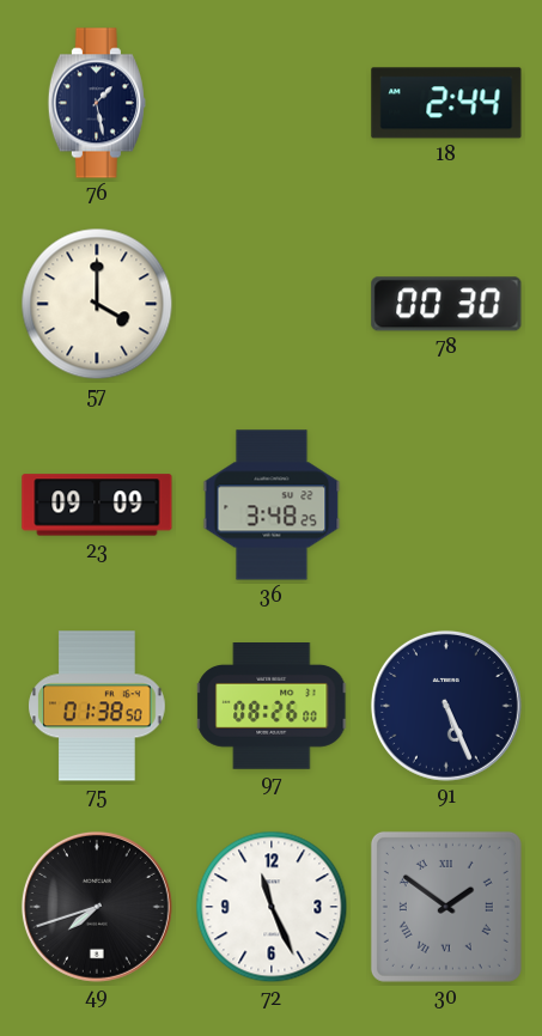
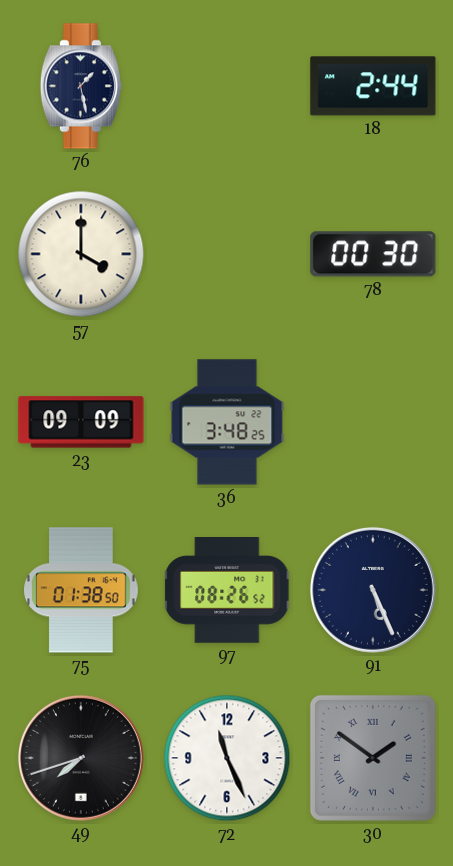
97: 08:26:00 -> 08:26:52 (228, 591)
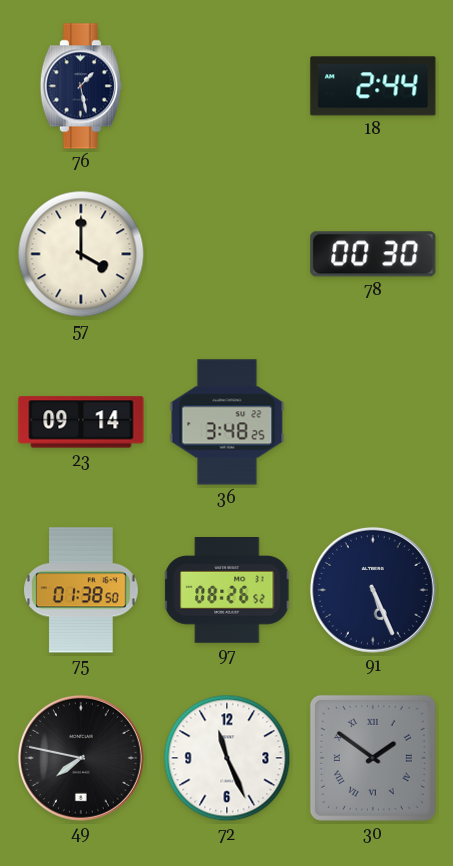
23: 09:09 -> 09:14 (81, 422)
49: 7:42 -> 7:47 (81, 758)
